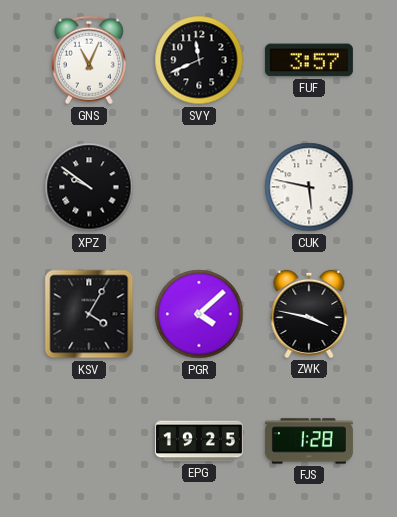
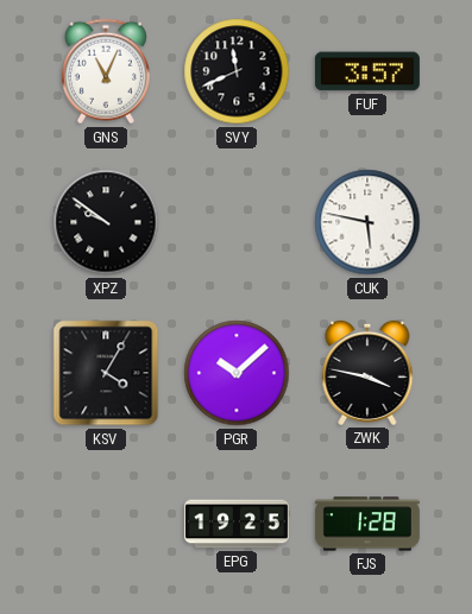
PGR: 4:08 -> 10:08 (237, 373)
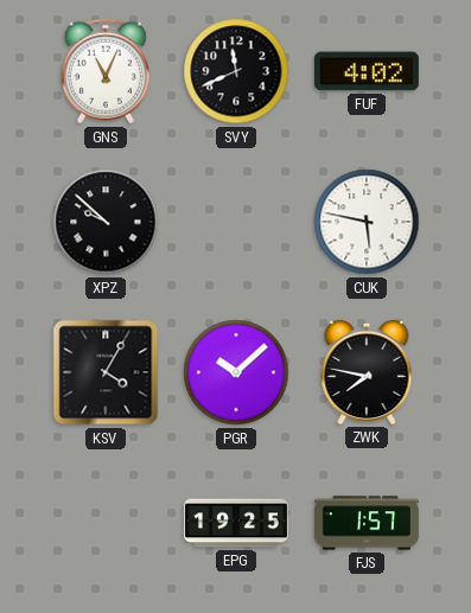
FUF: 3:57 -> 4:02 (367, 71)
XPZ: 9:51 -> 9:52 (106, 222)
ZWK: 3:47 -> 7:47 (367, 372)
FJS: 1:28 -> 1:57 (367, 523)
